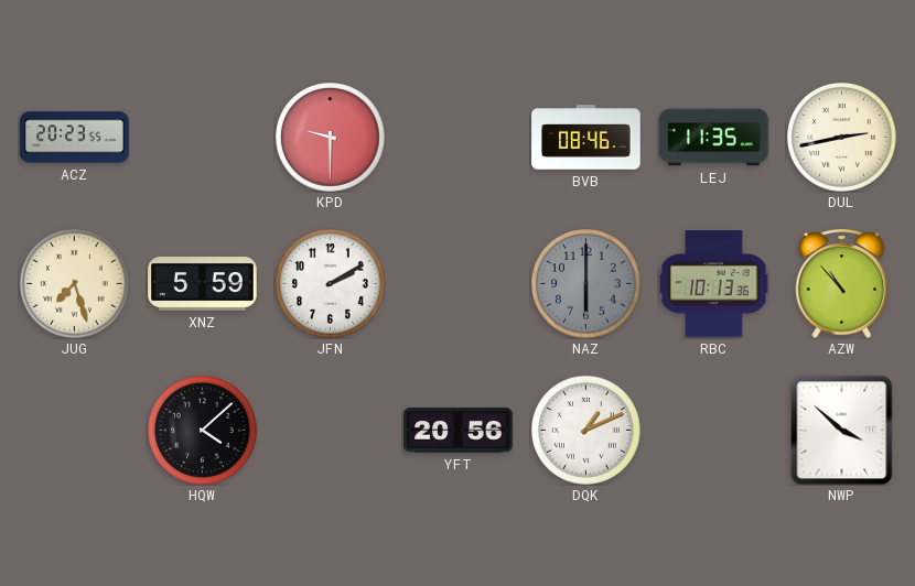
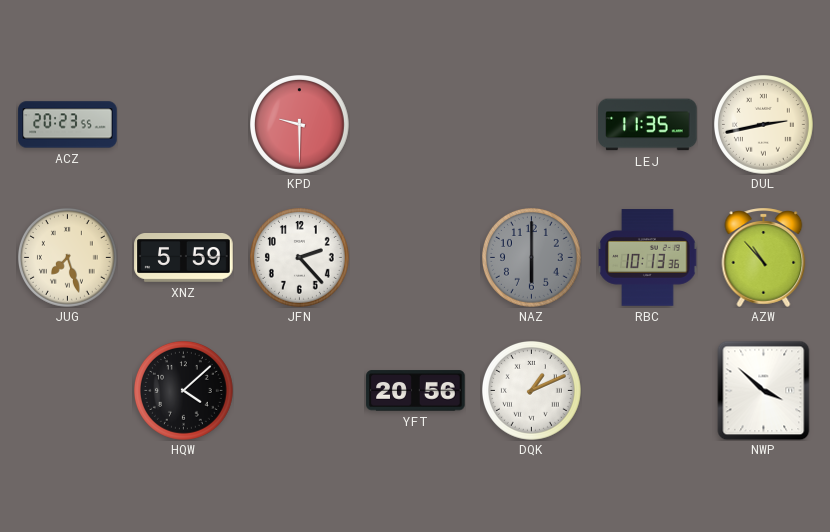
BVB: 08:46 -> none (586, 138)
JFN: 2:10 -> 2:23 (300, 258)
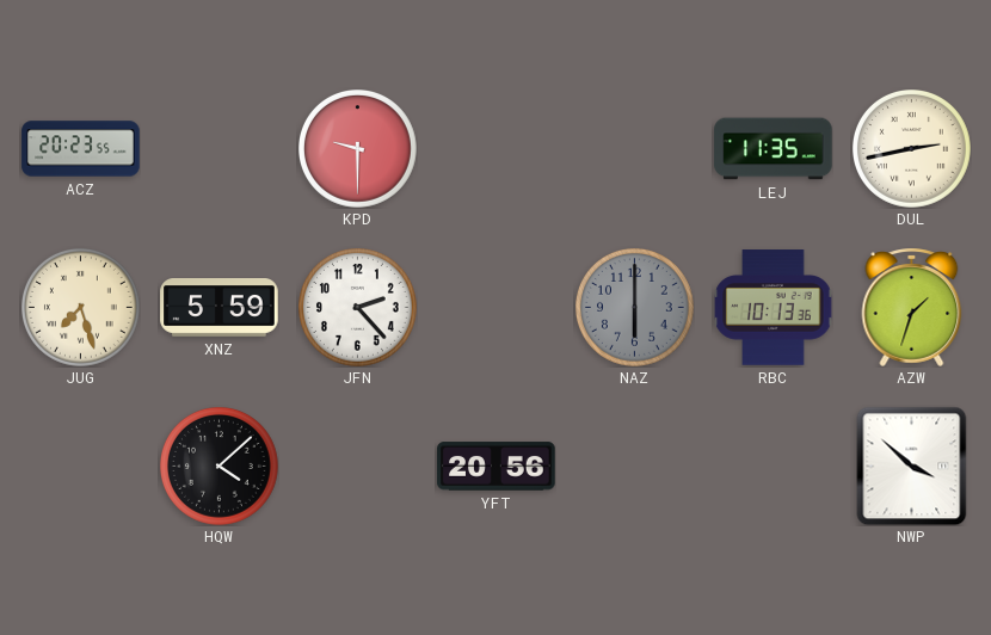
AZW: 10:53 -> 1:33 (912, 307)
DQK: 1:11 -> none (532, 391)
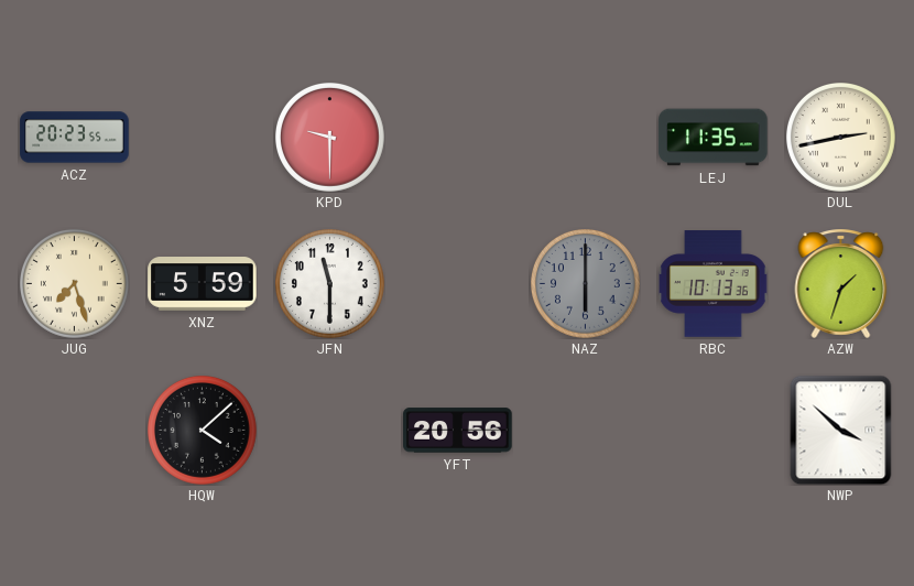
JFN: 2:23 -> 11:30 (330, 284)
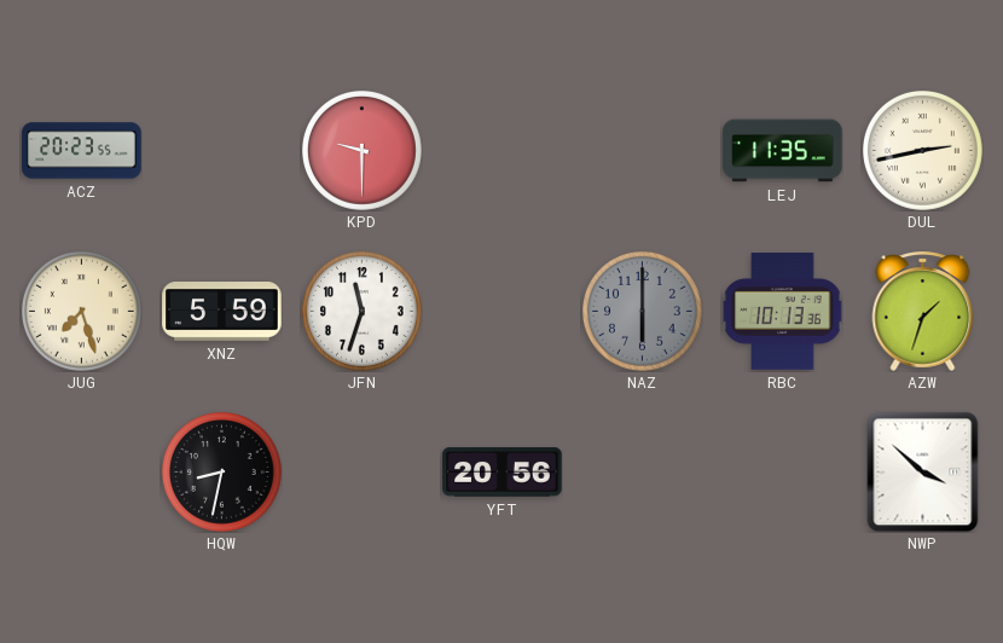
JFN: 11:30 -> 11:33 (363, 312)
HQW: 4:08 -> 8:32 (222, 473)
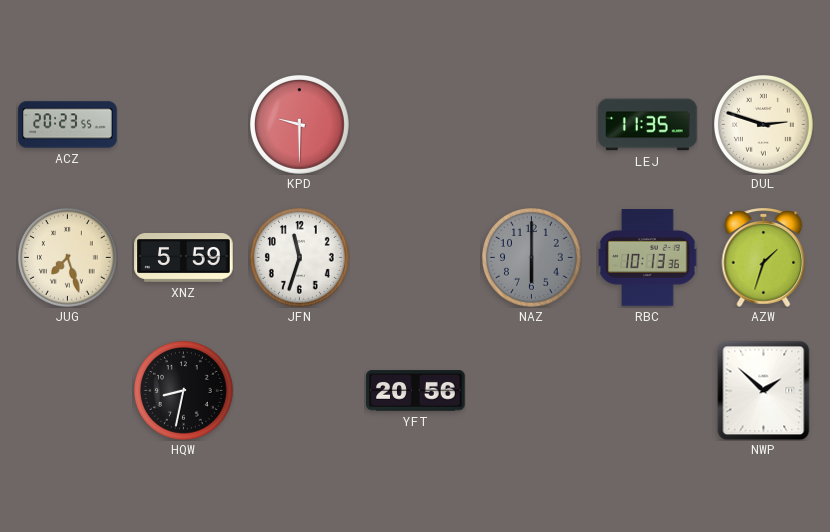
DUL: 2:43 -> 2:48 (764, 125)
NWP: 3:52 -> 1:52 (764, 390)
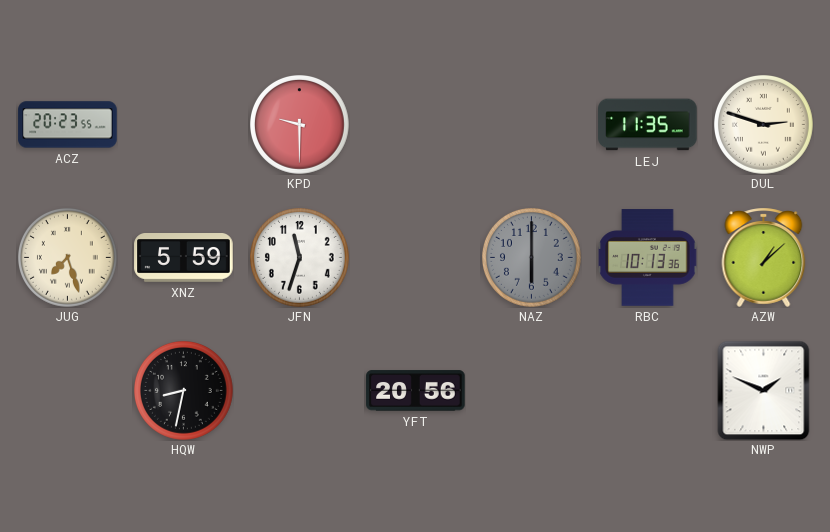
AZW: 1:33 -> 1:08 (764, 257)
NWP: 1:52 -> 1:49 (764, 390)
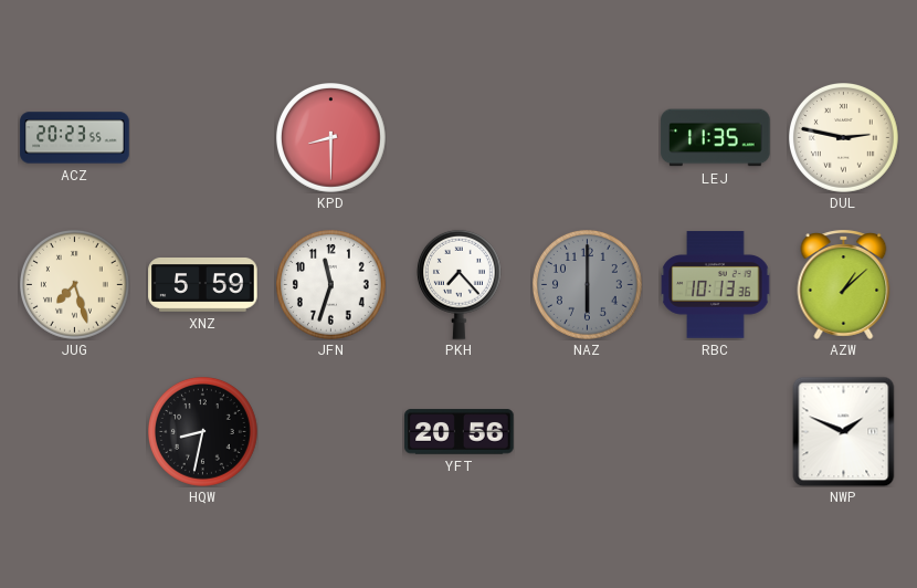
KPD: 9:30 -> 8:30 (331, 138)
DUL: 2:48 -> 2:47 (844, 138)
PKH: none -> 7:23 (458, 284)
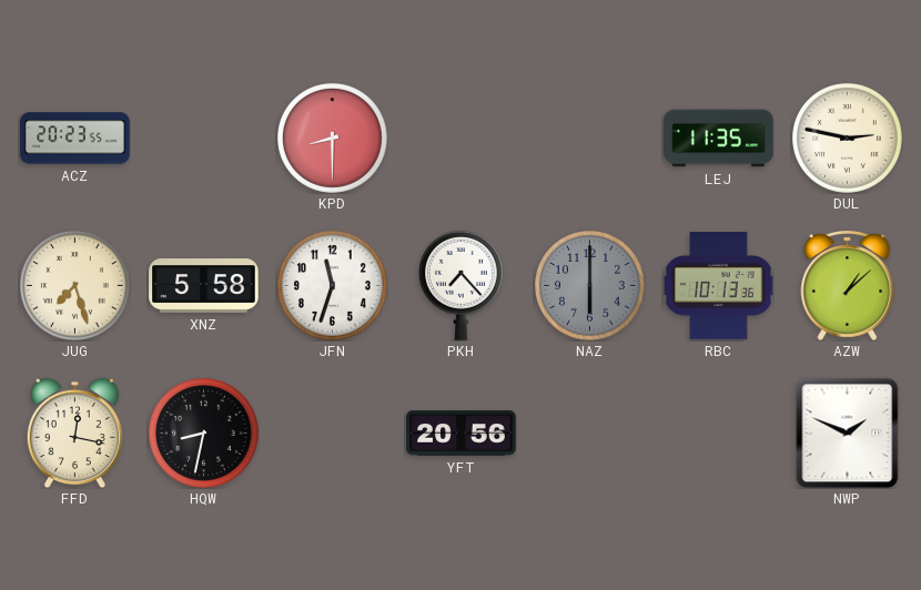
XNZ: 5:59 -> 5:58 (204, 286)
FFD: none -> 12:17 (74, 433)
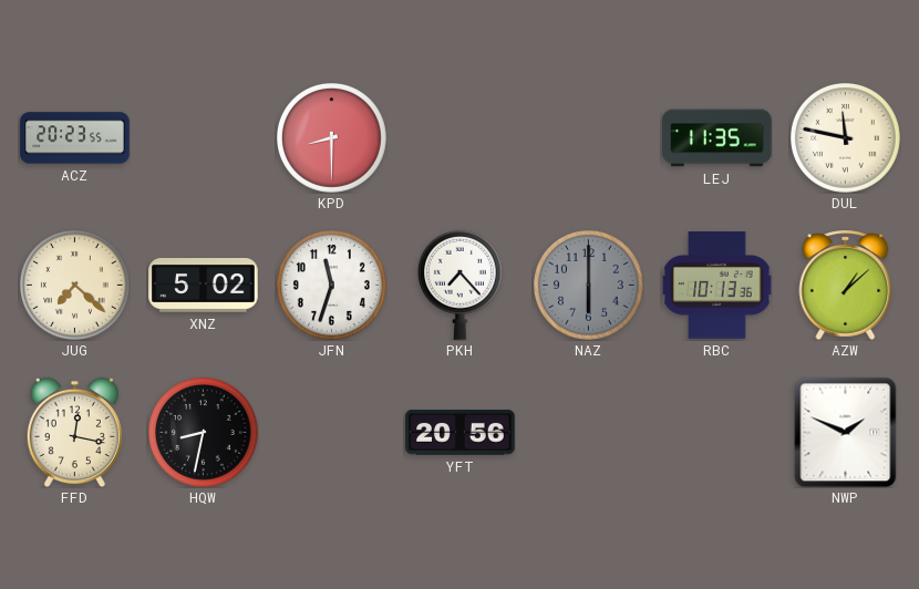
DUL: 2:47 -> 11:47 (846, 138)
JUG: 7:27 -> 7:22 (75, 286)
XNZ: 5:58 -> 5:02 (204, 286)
